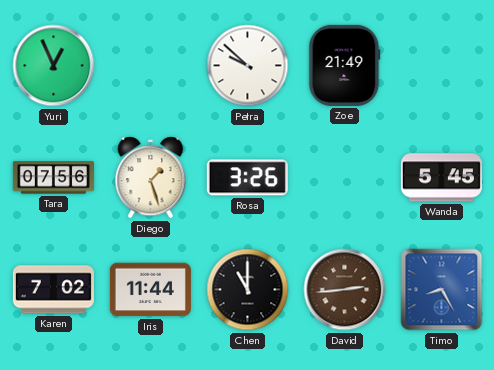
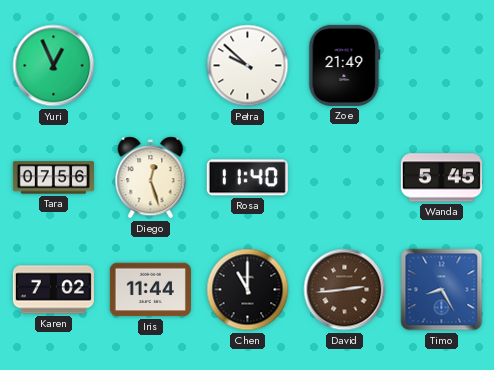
Diego: 1:27 -> 12:27 (151, 178)
Rosa: 3:26 -> 11:40 (247, 178)
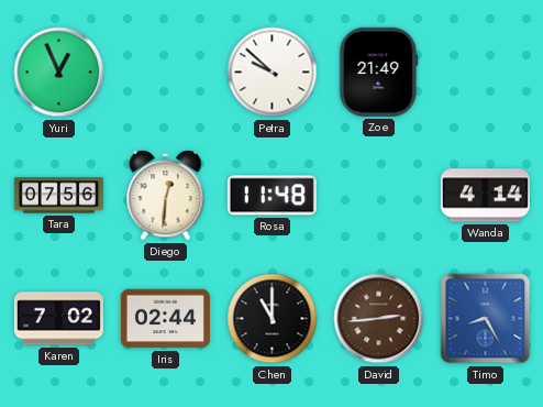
Diego: 12:27 -> 12:31 (166, 196)
Rosa: 11:40 -> 11:48 (271, 196)
Wanda: 5:45 -> 4:14 (485, 196)
Iris: 11:44 -> 02:44 (165, 319)
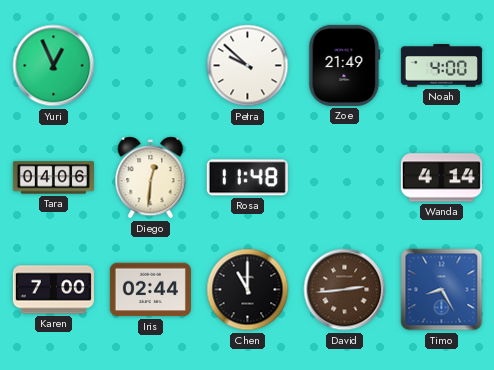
Noah: none -> 4:00 (441, 66)
Tara: 07:56 -> 04:06 (53, 178)
Karen: 7:02 -> 7:00 (53, 290)
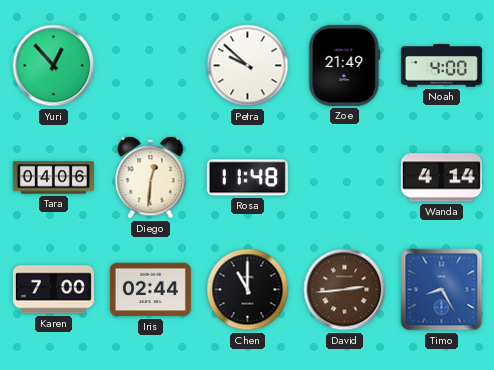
Yuri: 12:56 -> 12:53 (54, 66)
